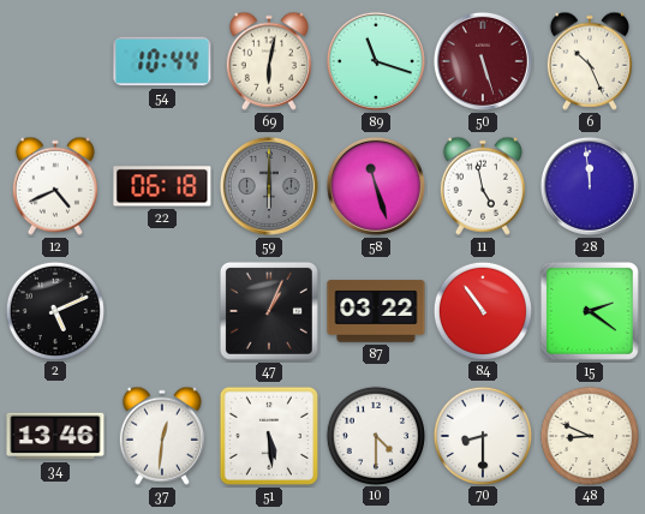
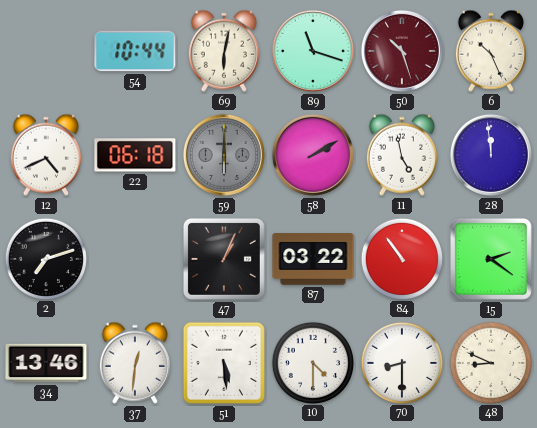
50: 5:27 -> 10:27 (402, 51)
58: 11:27 -> 2:10 (313, 155)
2: 5:11 -> 7:12 (45, 258)
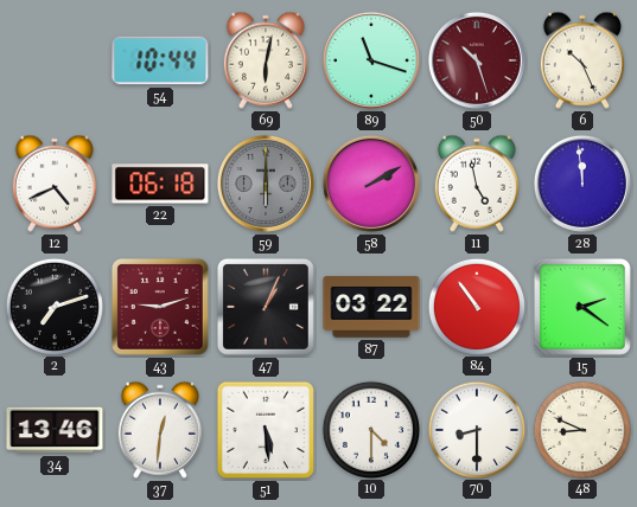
43: none -> 9:12 (160, 307)
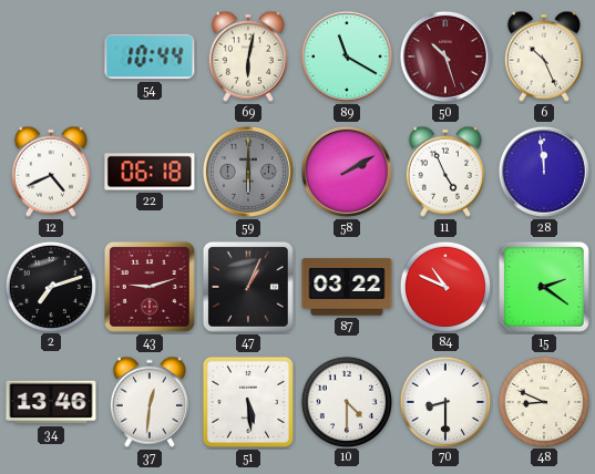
89: 11:18 -> 11:20 (347, 56)
11: 4:58 -> 4:56 (445, 172)
84: 10:54 -> 10:49 (444, 286)
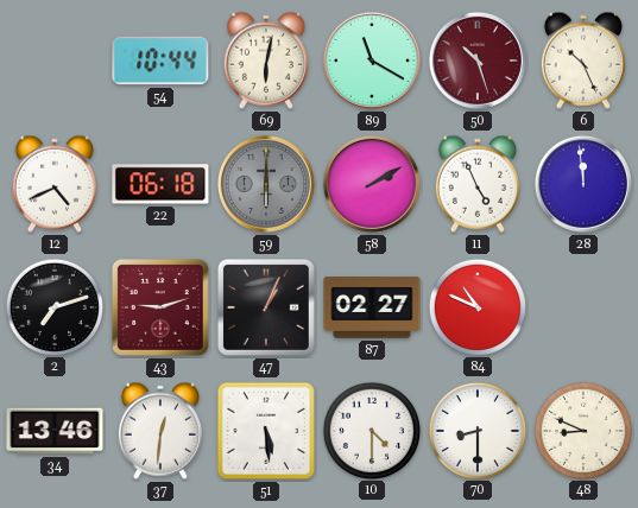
87: 03:22 -> 02:27 (372, 307)
15: 2:21 -> none (544, 287)
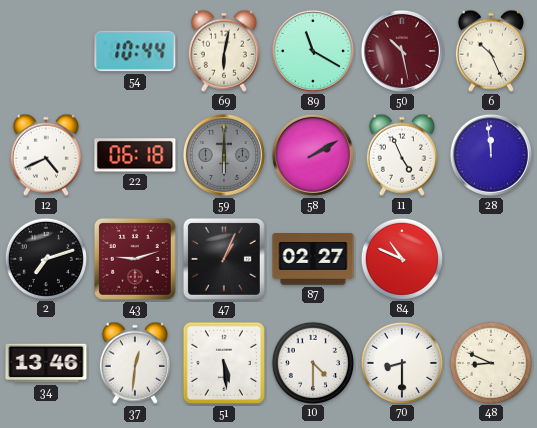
50: 10:27 -> 10:28 (402, 51)
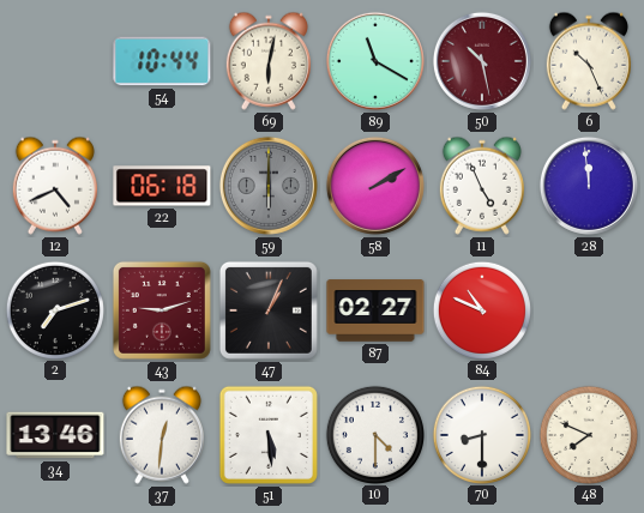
48: 8:49 -> 7:49 (588, 434)
